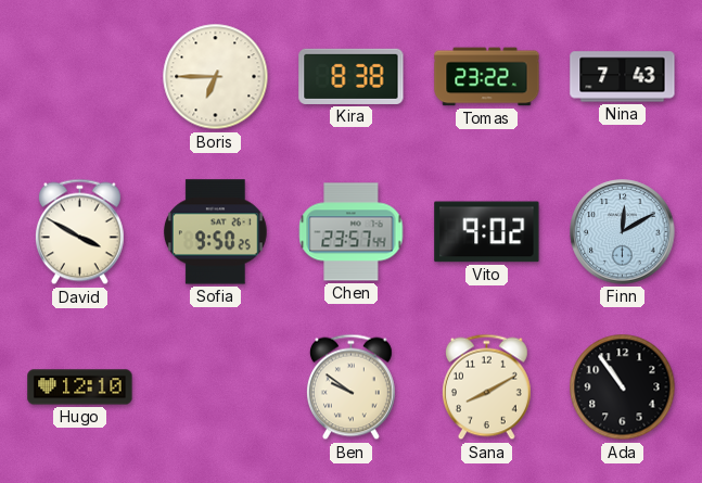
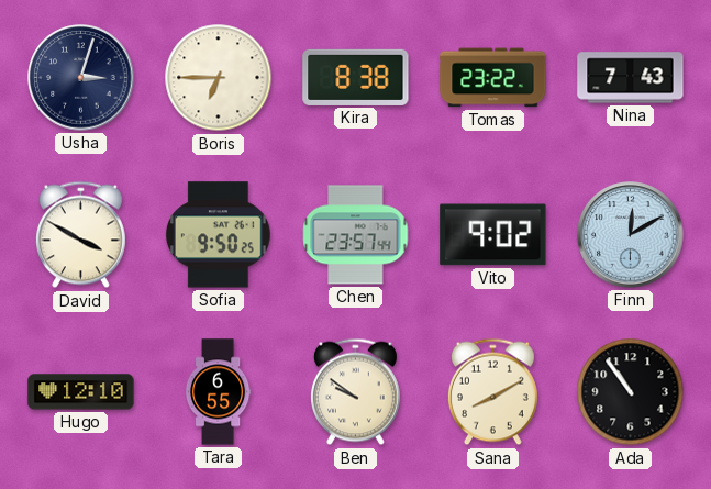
Usha: none -> 3:03 (81, 78)
Tara: none -> 6:55 (218, 392)
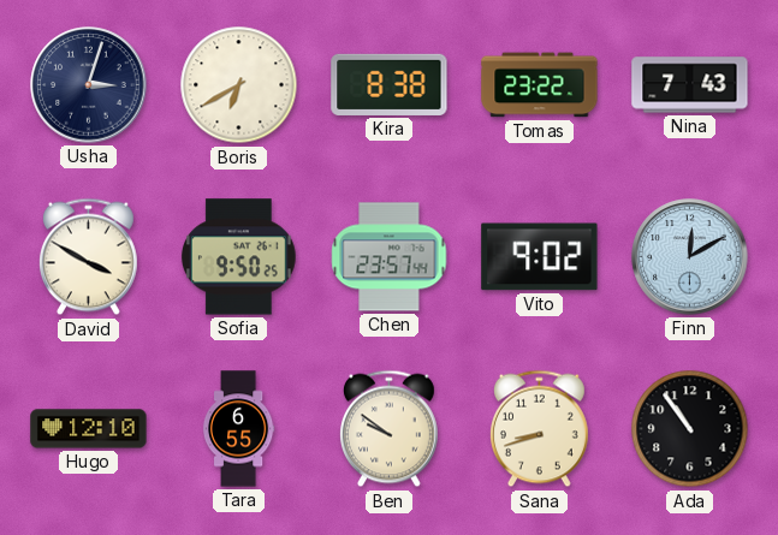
Boris: 6:45 -> 6:40 (239, 85)
Sana: 8:10 -> 8:42 (539, 429)
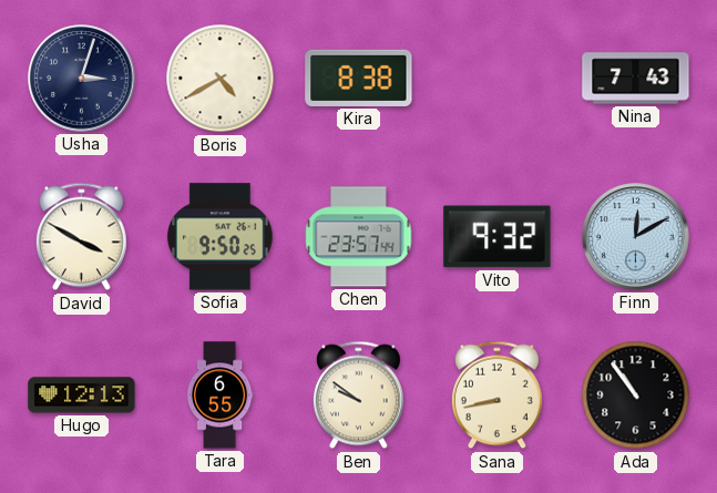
Boris: 6:40 -> 4:40 (221, 79)
Tomas: 23:22 -> none (540, 85)
Vito: 9:02 -> 9:32 (498, 237)
Hugo: 12:10 -> 12:13 (82, 396)
Sana: 8:42 -> 8:43 (496, 396)
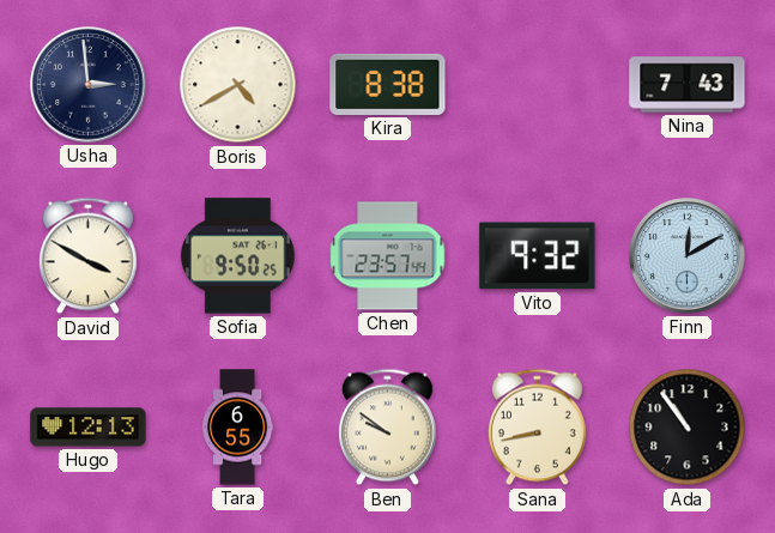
Usha: 3:03 -> 2:59 (89, 85)
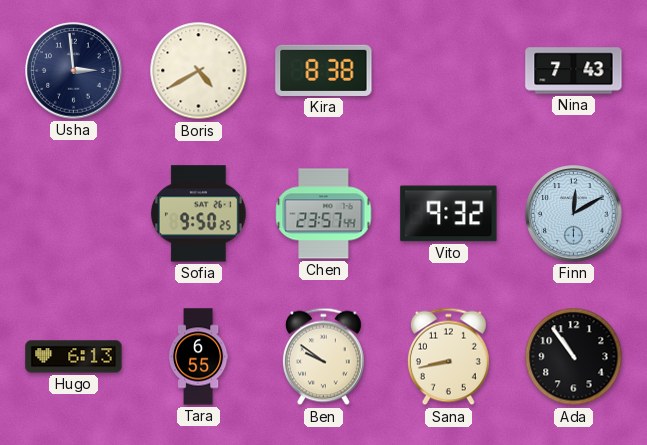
David: 3:50 -> none (87, 256)
Hugo: 12:13 -> 6:13 (74, 357)
